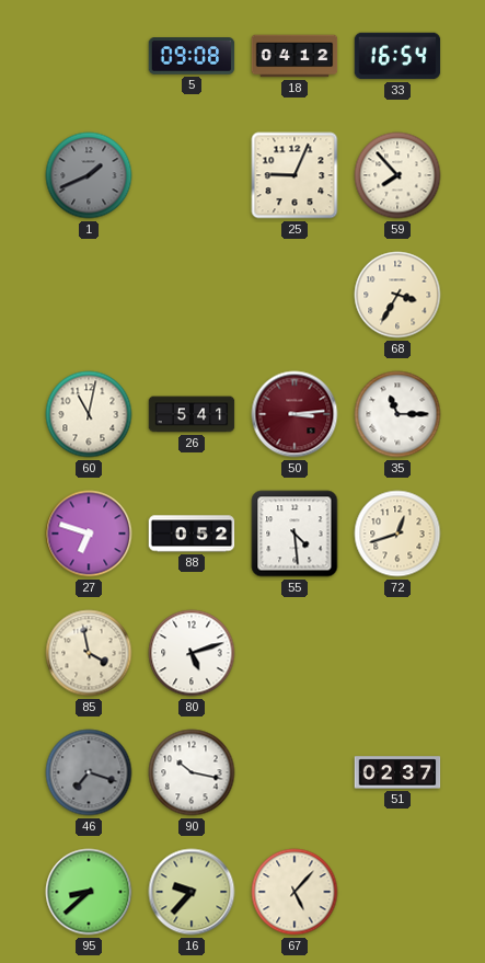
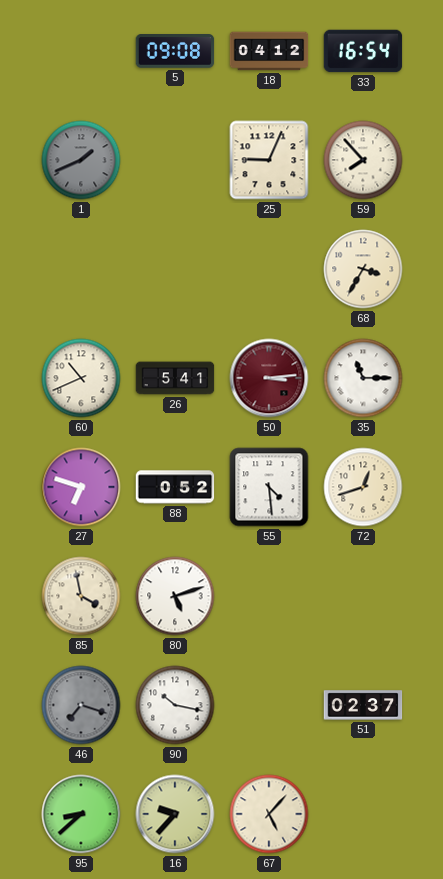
60: 11:02 -> 10:41 (81, 378)
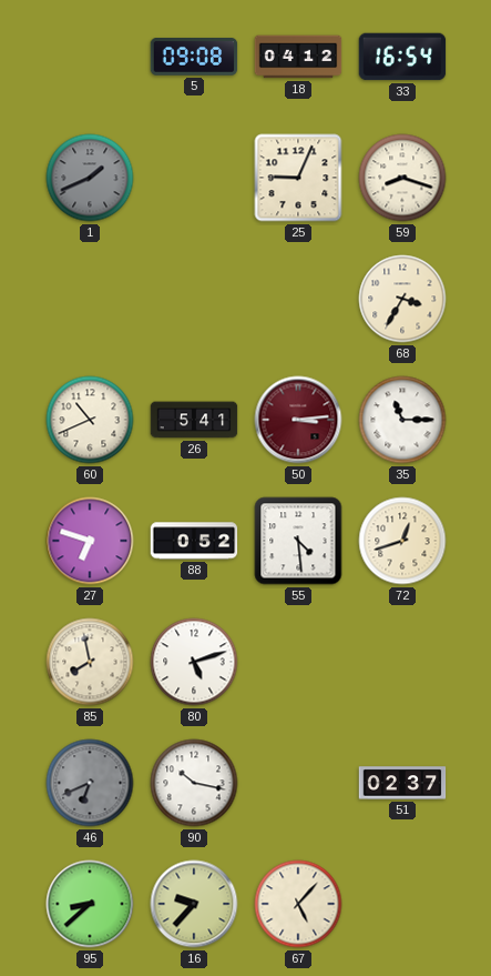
59: 7:53 -> 8:18 (402, 178)
85: 3:58 -> 7:58 (90, 662)
46: 7:18 -> 6:41 (90, 783)
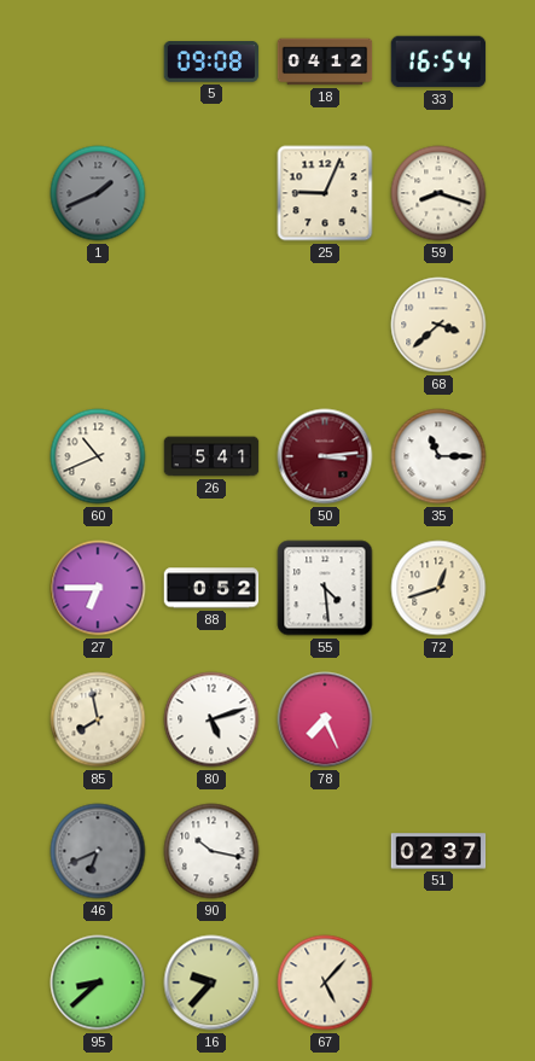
68: 3:35 -> 3:38 (438, 325)
27: 6:48 -> 6:45 (98, 588)
78: none -> 7:26 (325, 719)
